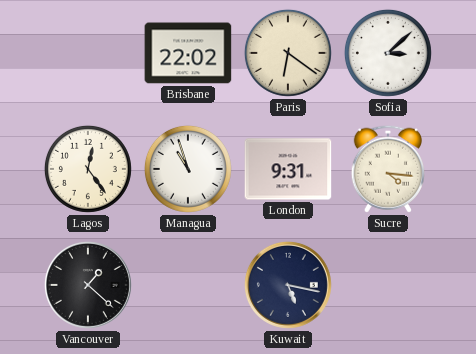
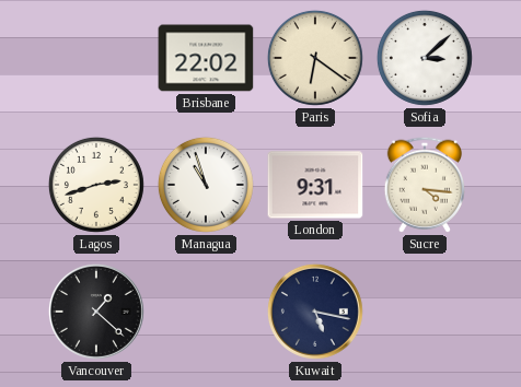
Lagos: 12:24 -> 2:42 (96, 185)
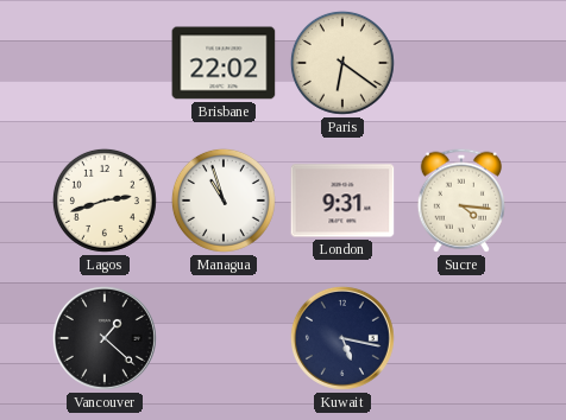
Sofia: 3:08 -> none (425, 58)
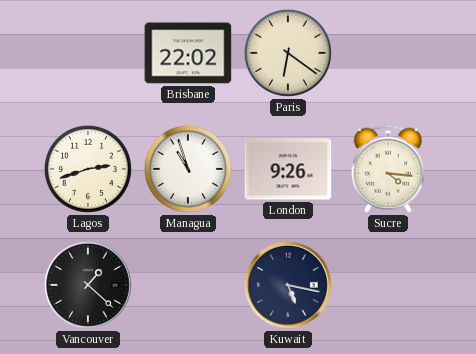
London: 9:31 -> 9:26 (288, 169)
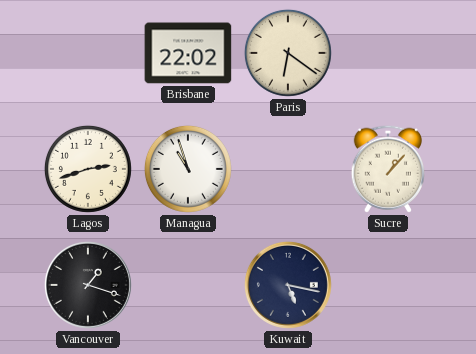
London: 9:26 -> none (288, 169)
Sucre: 4:16 -> 1:07 (388, 169)
Vancouver: 1:22 -> 1:18 (88, 285)
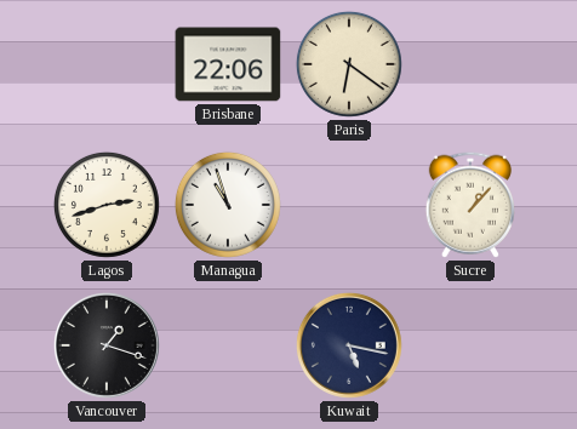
Brisbane: 22:02 -> 22:06 (228, 64)
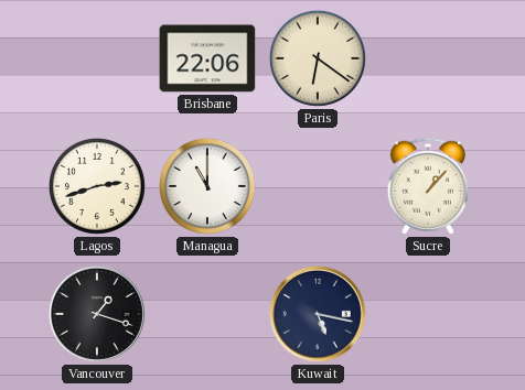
Managua: 10:57 -> 11:00 (207, 186)
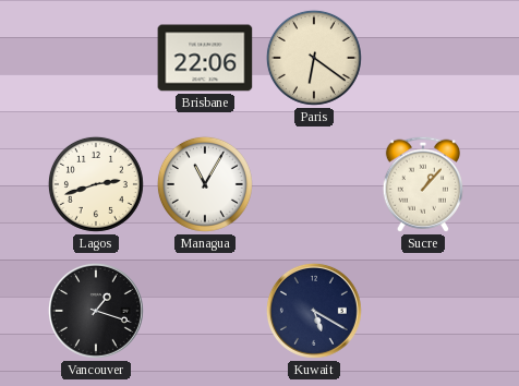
Managua: 11:00 -> 11:05 (205, 184)
Kuwait: 5:17 -> 5:20 (314, 311)
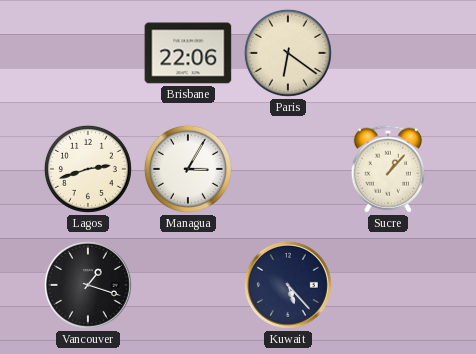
Managua: 11:05 -> 3:05 (188, 169)
Kuwait: 5:20 -> 5:23 (288, 285)
